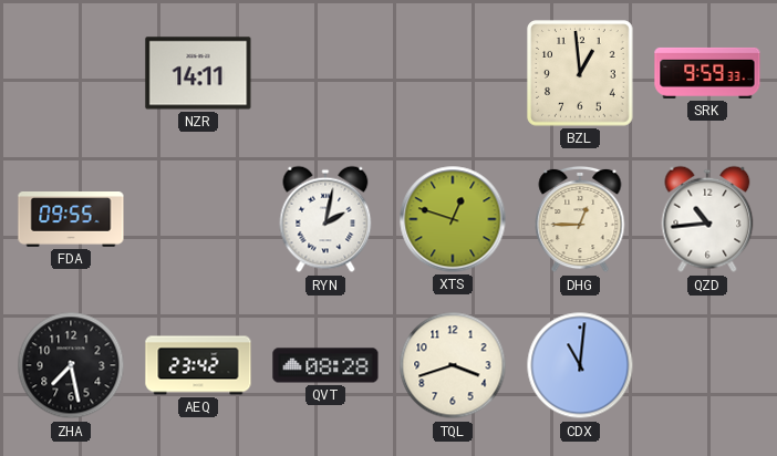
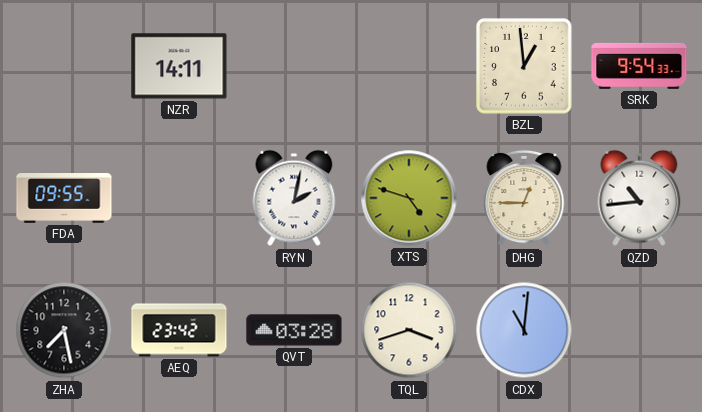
SRK: 9:59 -> 9:54 (639, 66)
XTS: 12:48 -> 4:48 (409, 198)
QVT: 08:28 -> 03:28 (294, 330)
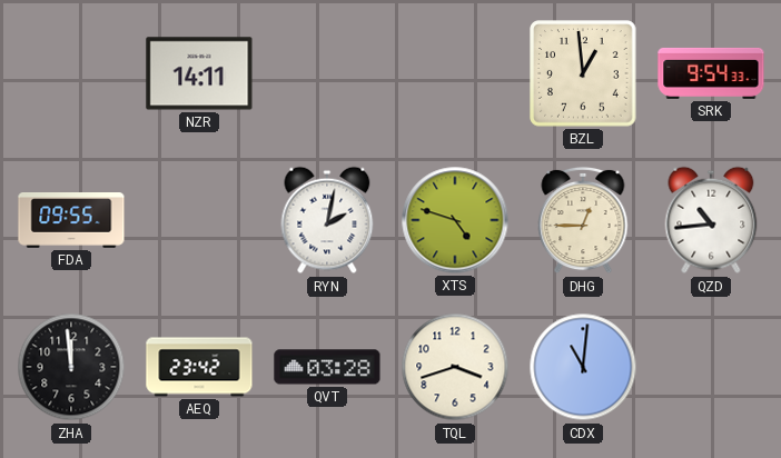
ZHA: 7:28 -> 11:59 (71, 367)
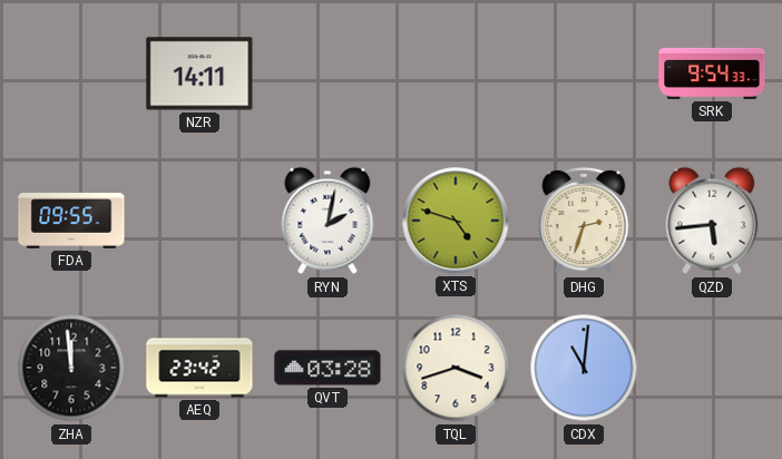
BZL: 12:59 -> none (583, 73)
DHG: 12:45 -> 2:33 (584, 221)
QZD: 10:44 -> 5:44 (712, 221)
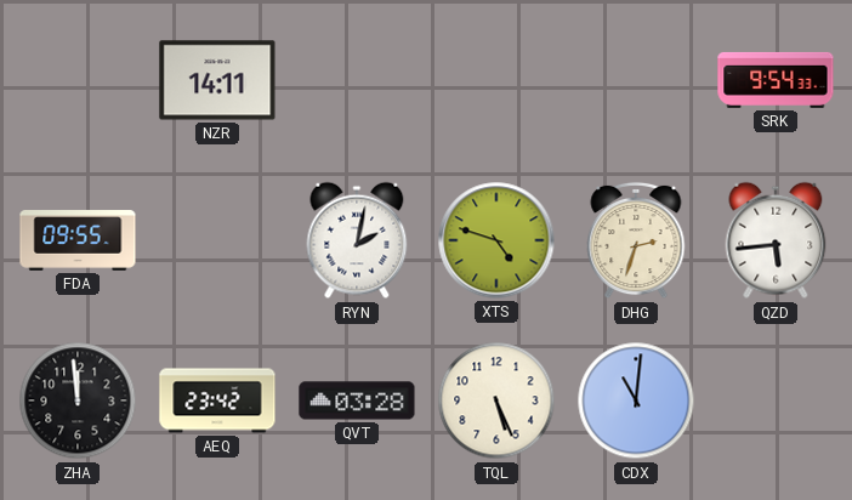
TQL: 3:42 -> 5:26 (496, 400)
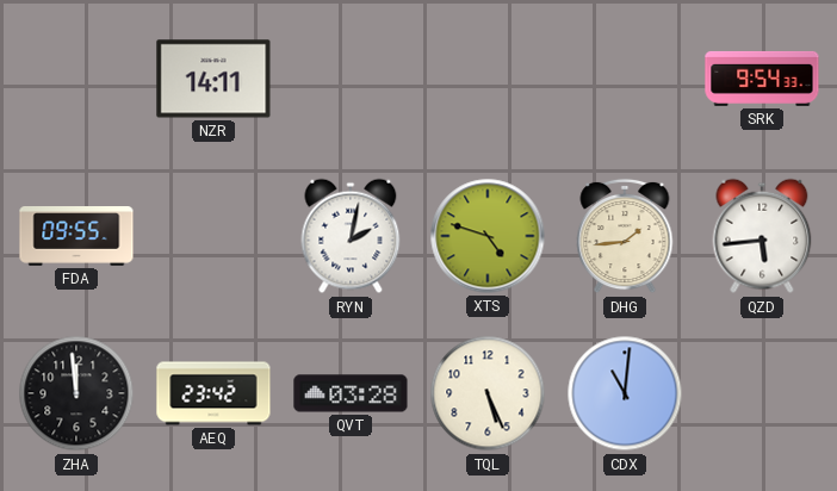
DHG: 2:33 -> 1:44 (625, 236)
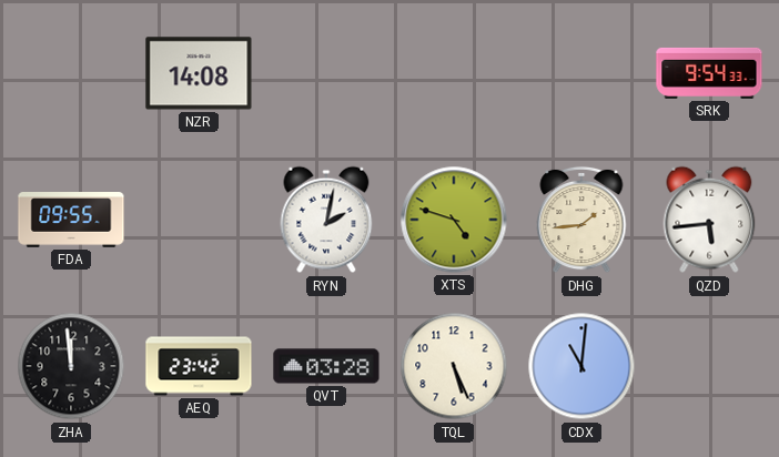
NZR: 14:11 -> 14:08 (199, 73)
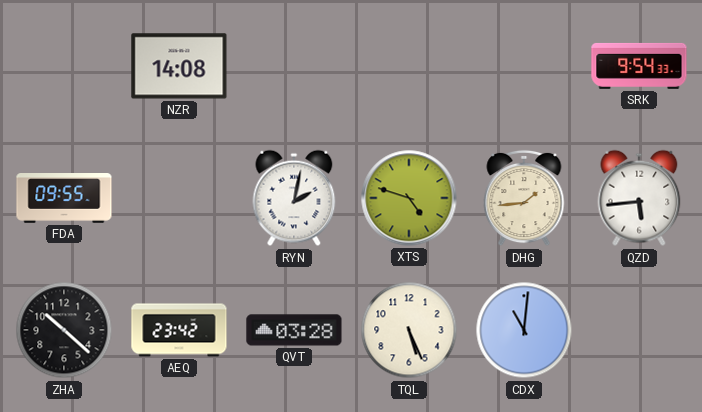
ZHA: 11:59 -> 10:22 (64, 330)
